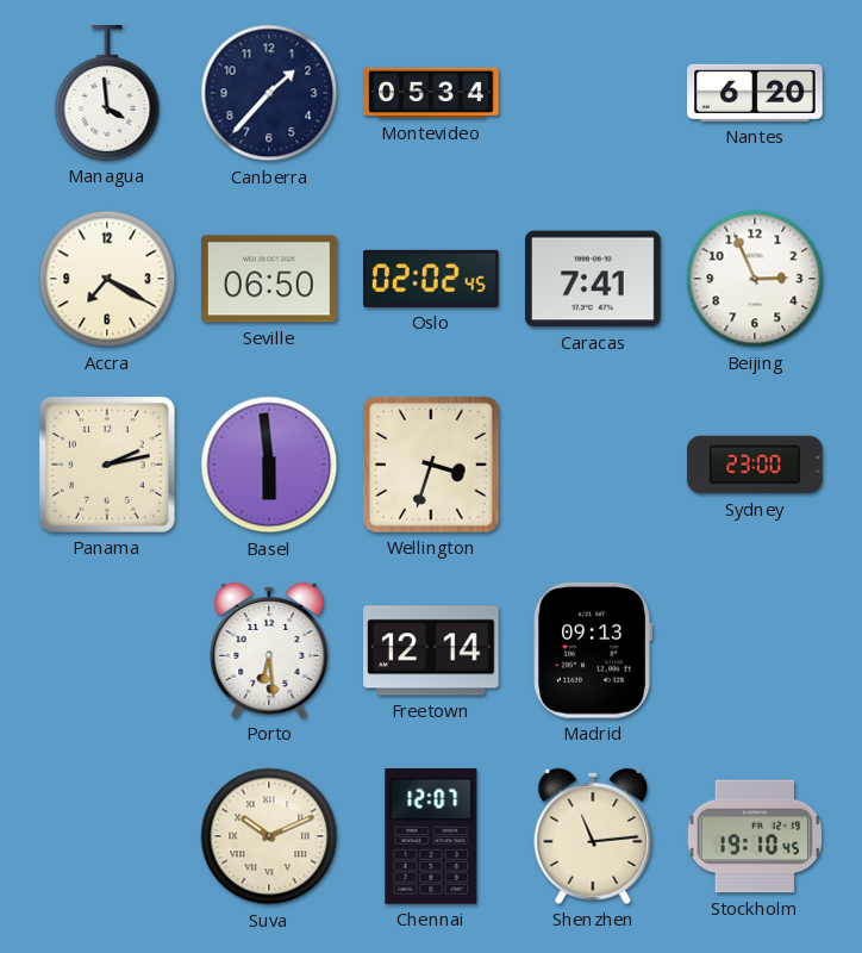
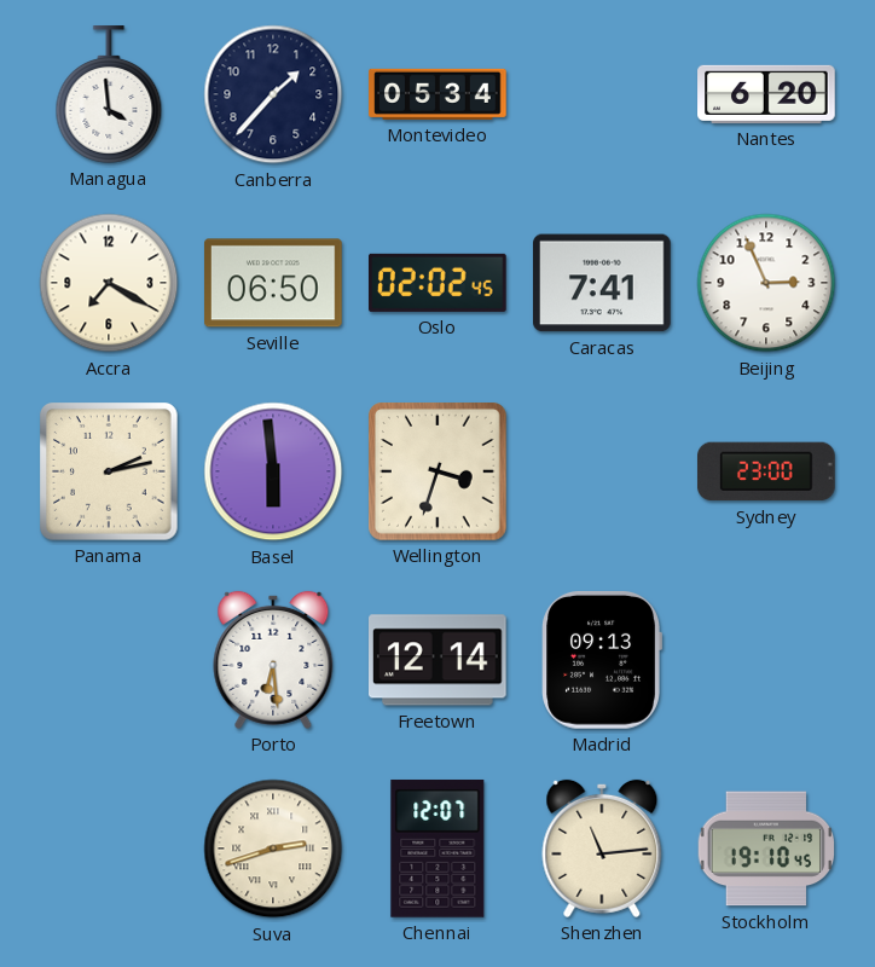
Suva: 10:11 -> 2:42 (273, 849)
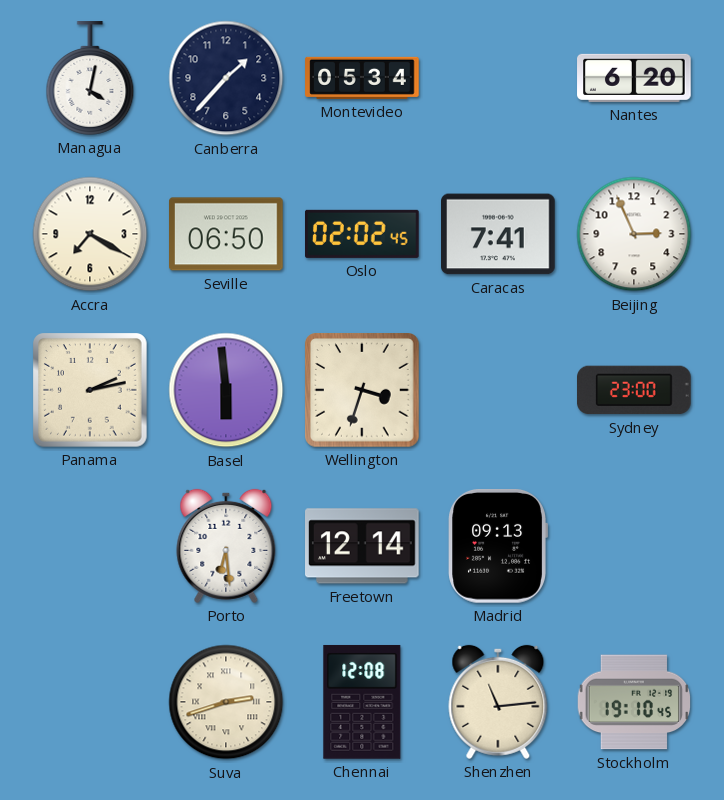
Managua: 3:59 -> 4:02 (90, 78)
Chennai: 12:07 -> 12:08 (362, 702)
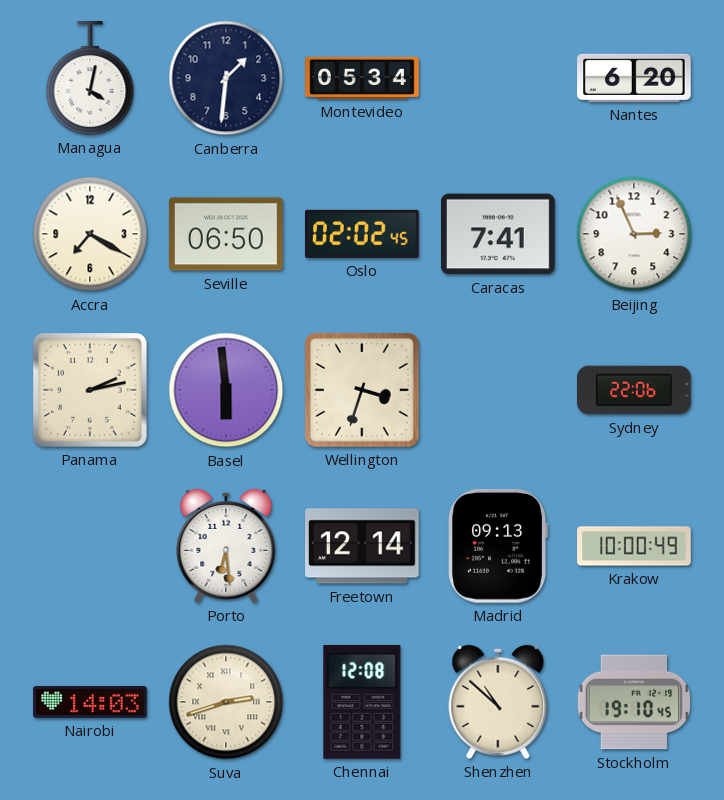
Canberra: 1:37 -> 1:31 (226, 78)
Sydney: 23:00 -> 22:06 (635, 390)
Krakow: none -> 10:00 (634, 546)
Nairobi: none -> 14:03 (90, 702)
Shenzhen: 11:14 -> 10:52 (498, 702)
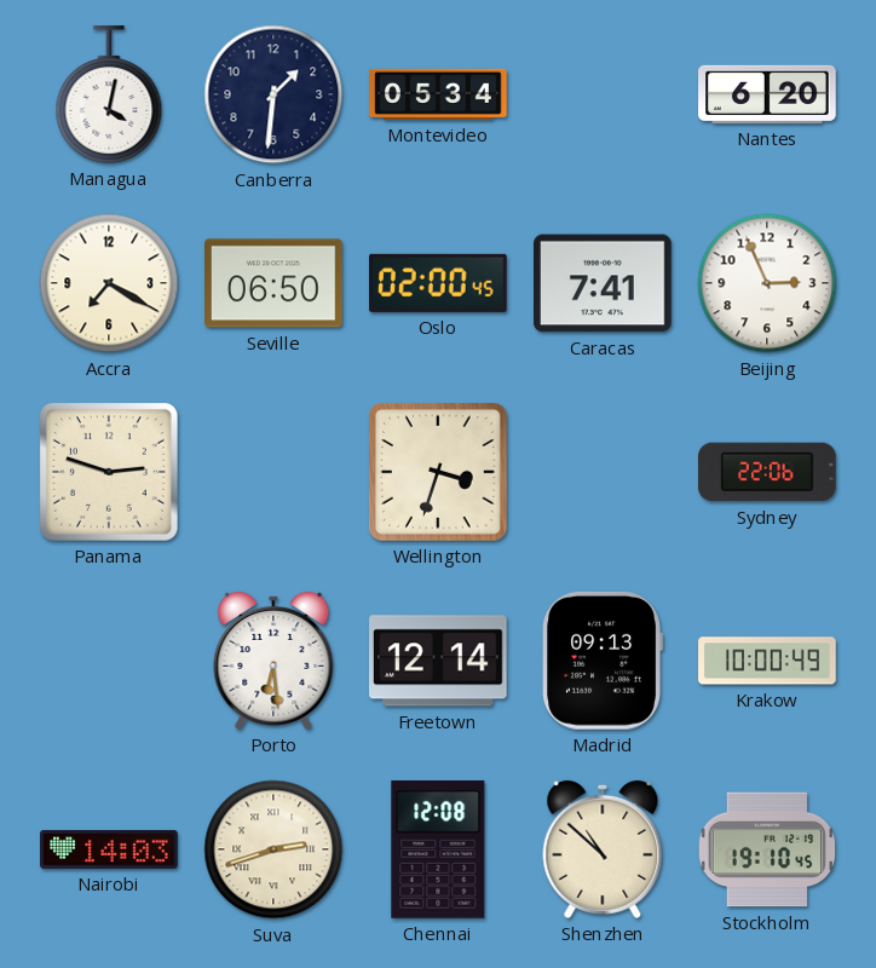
Oslo: 02:02 -> 02:00 (439, 283)
Panama: 2:13 -> 2:48 (110, 473)
Basel: 5:59 -> none (226, 390)
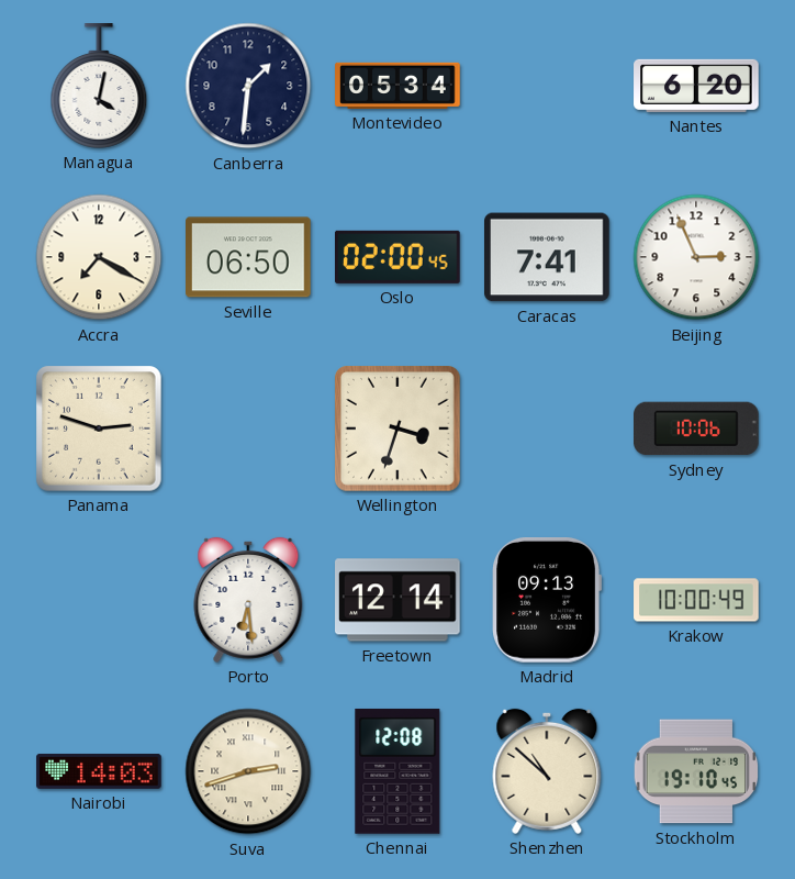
Sydney: 22:06 -> 10:06 (697, 429)
